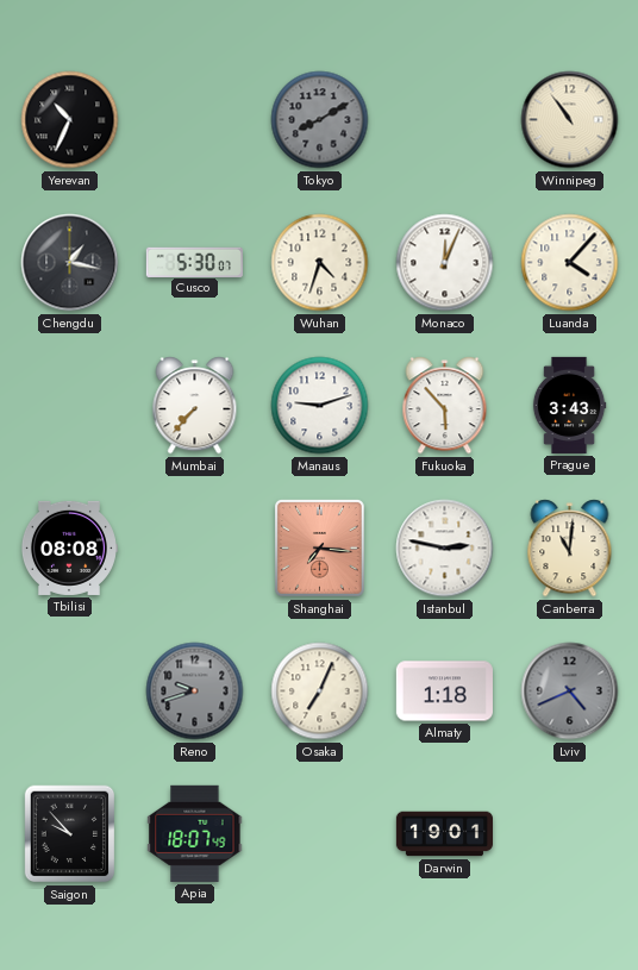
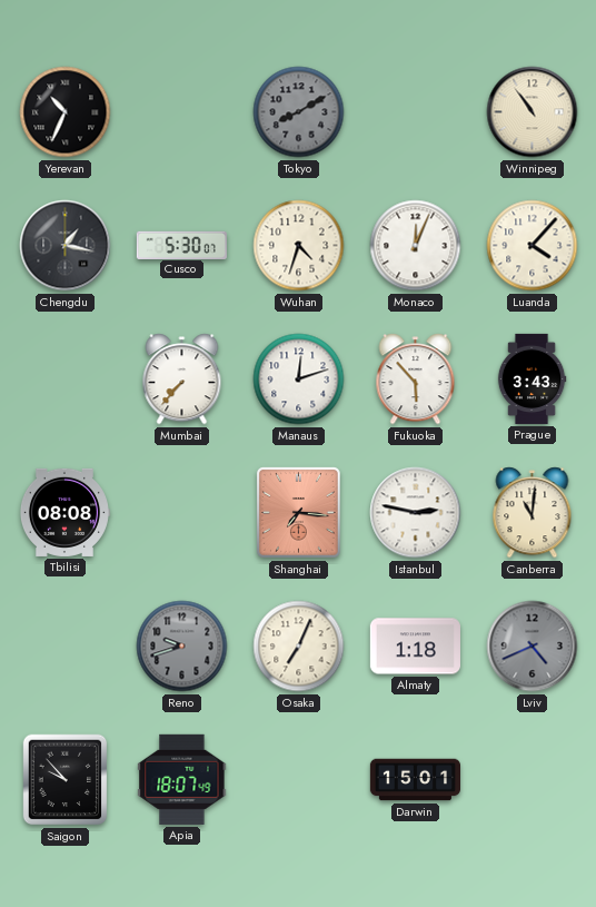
Manaus: 9:12 -> 12:12 (299, 379)
Darwin: 19:01 -> 15:01 (415, 780)
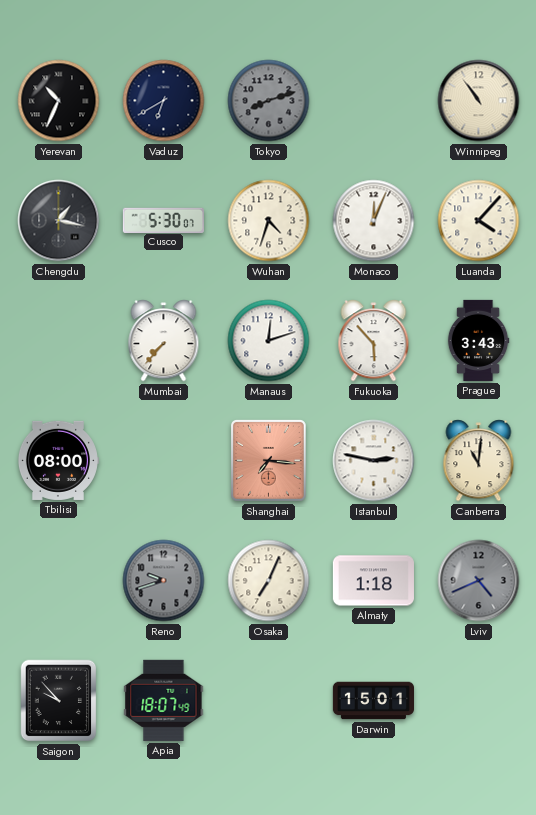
Vaduz: none -> 6:40 (164, 101)
Tokyo: 8:10 -> 8:12 (269, 101)
Tbilisi: 08:08 -> 08:00 (58, 460)
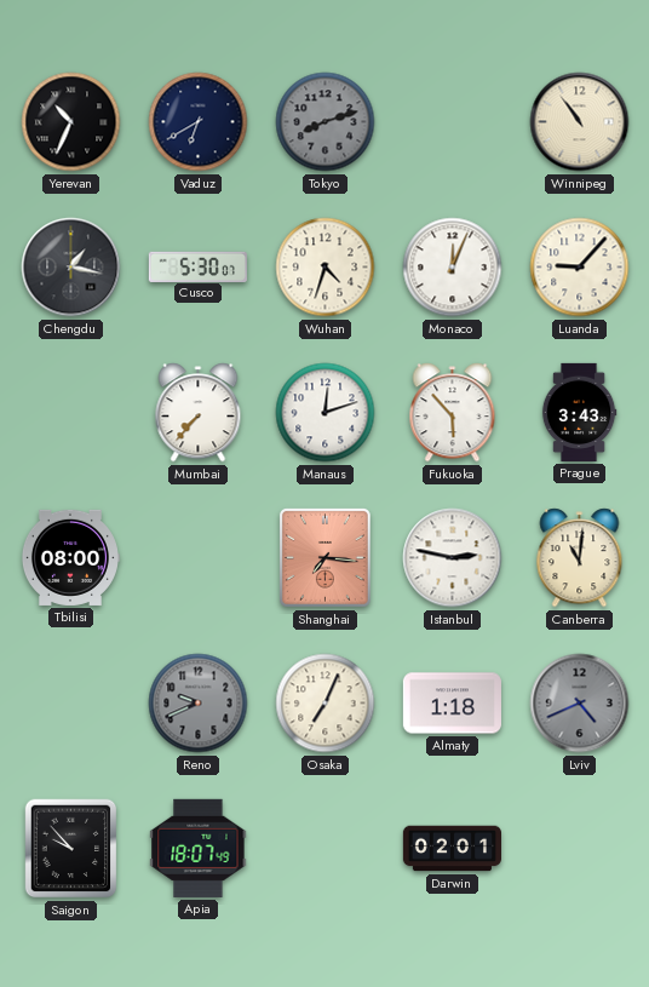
Luanda: 4:07 -> 9:07 (580, 268)
Reno: 9:42 -> 9:41 (199, 704)
Darwin: 15:01 -> 02:01 (452, 849)
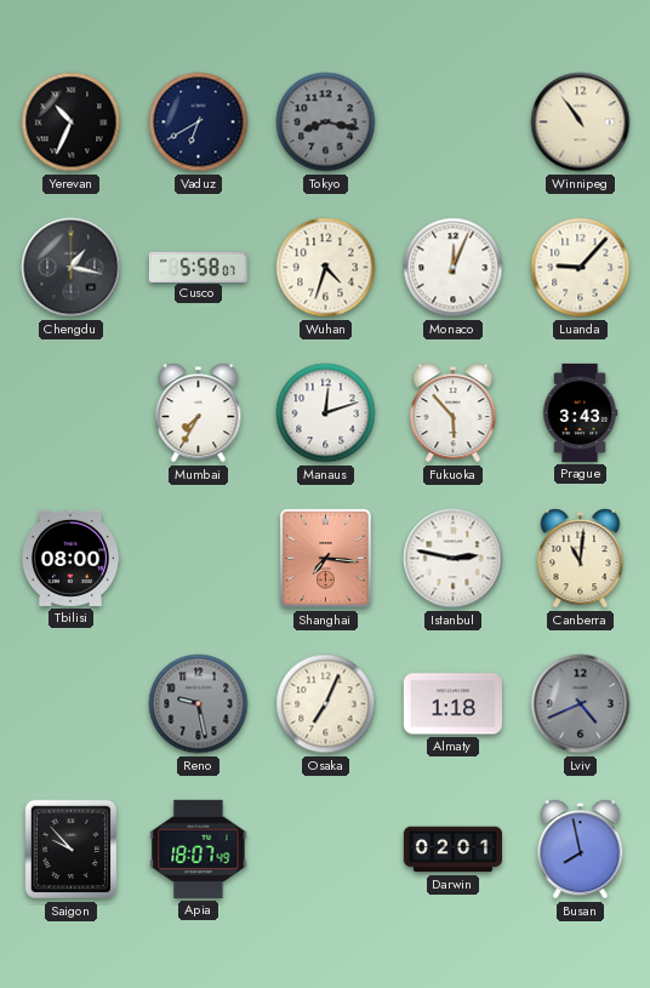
Tokyo: 8:12 -> 8:17 (326, 122)
Cusco: 5:30 -> 5:58 (198, 267)
Mumbai: 7:37 -> 7:35 (199, 413)
Reno: 9:41 -> 9:28 (199, 704)
Busan: none -> 7:58 (581, 850)
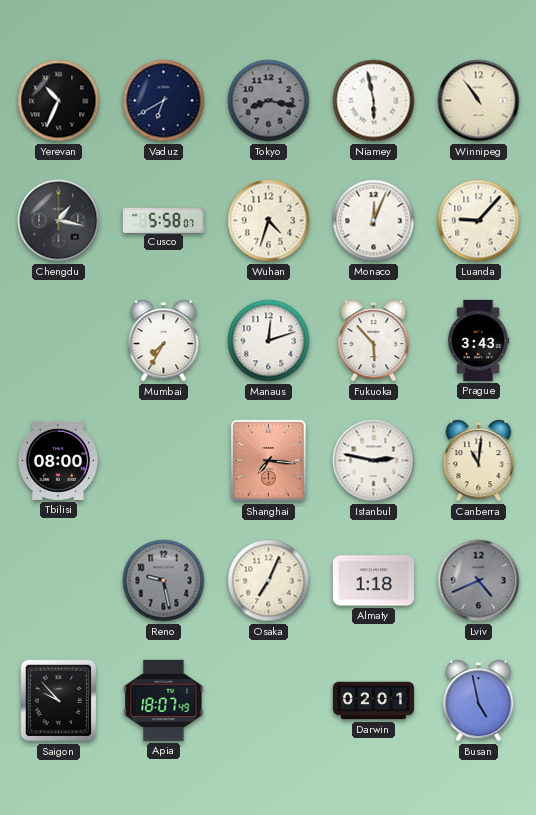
Niamey: none -> 5:58 (374, 101)
Busan: 7:58 -> 4:58 (479, 701)
